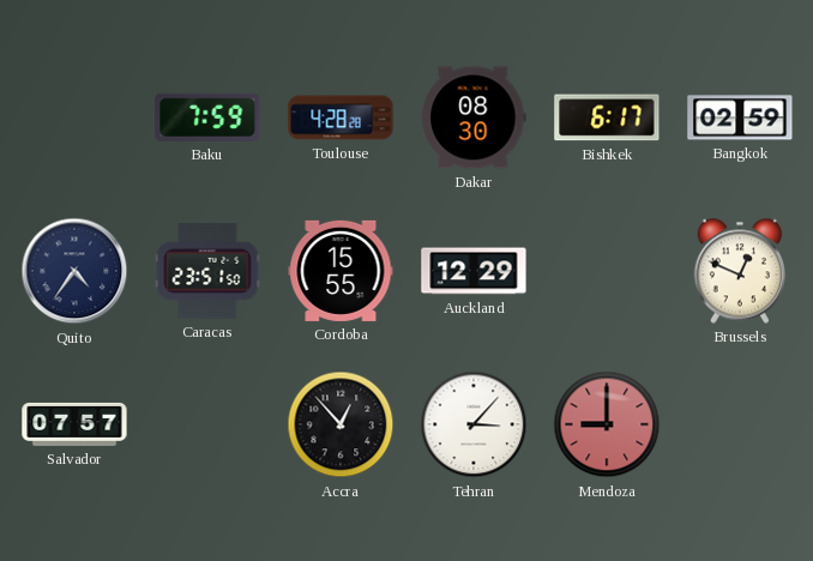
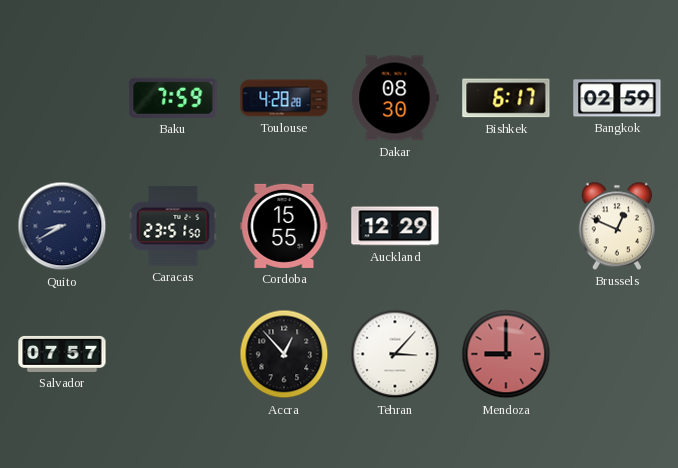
Quito: 4:36 -> 8:40 (62, 226)
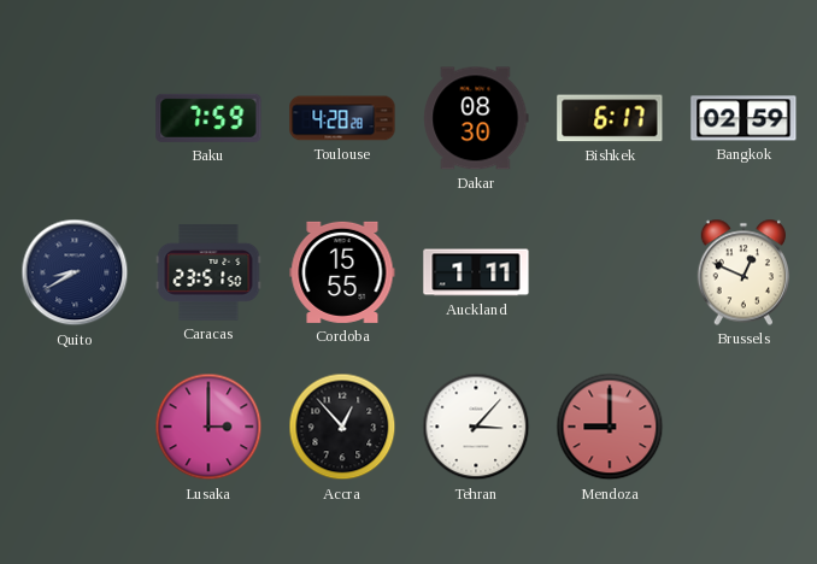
Auckland: 12:29 -> 1:11 (476, 272)
Salvador: 07:57 -> none (62, 354)
Lusaka: none -> 3:00 (208, 427)
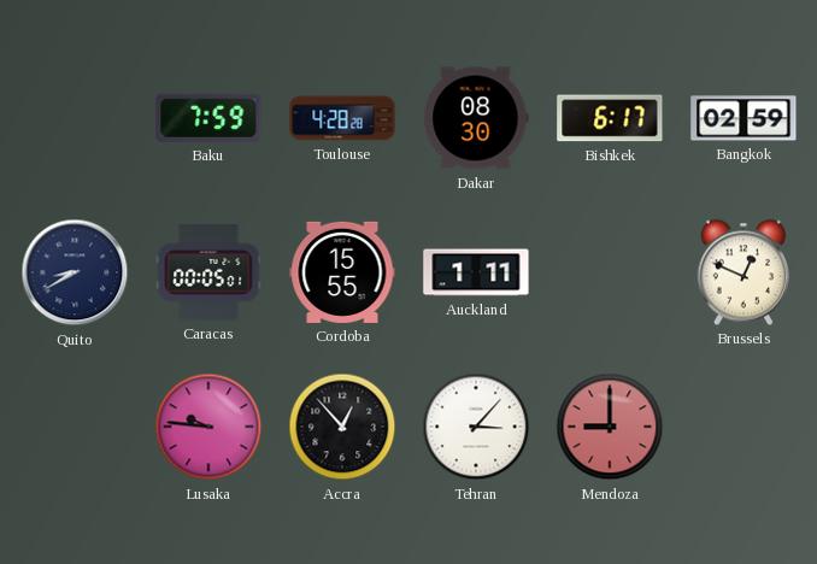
Caracas: 23:51 -> 00:05 (208, 272)
Lusaka: 3:00 -> 9:46 (208, 427)
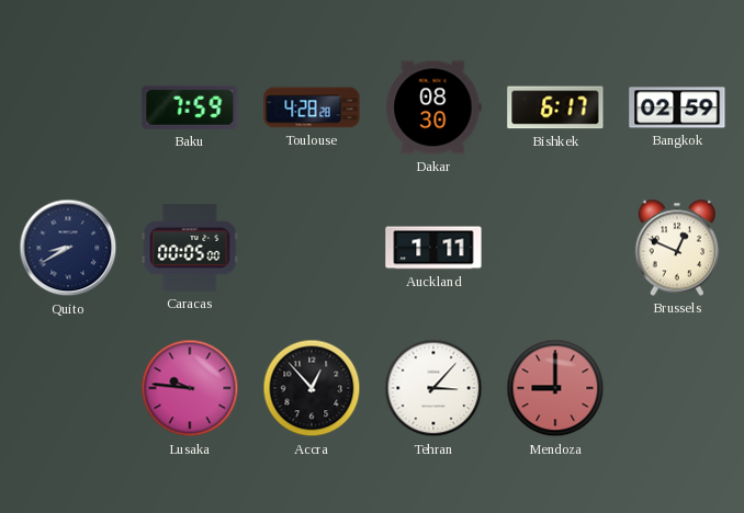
Caracas: 00:05:01 -> 00:05:00 (190, 248)
Cordoba: 15:55 -> none (342, 272)
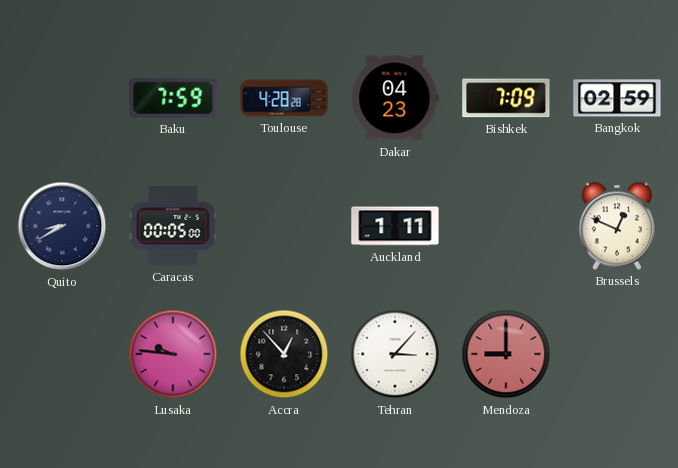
Dakar: 08:30 -> 04:23 (395, 98)
Bishkek: 6:17 -> 7:09 (506, 98)
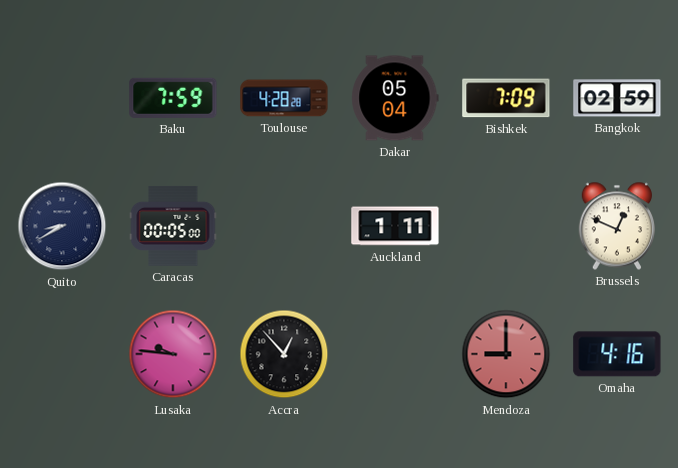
Dakar: 04:23 -> 05:04 (395, 98)
Tehran: 3:07 -> none (395, 354)
Omaha: none -> 4:16 (617, 354)
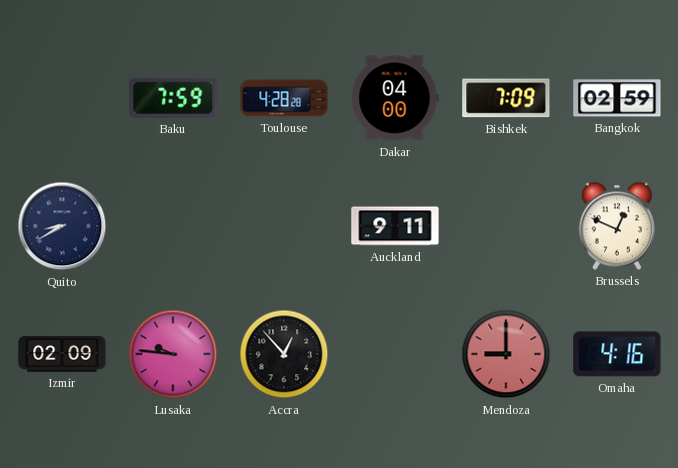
Dakar: 05:04 -> 04:00 (395, 98)
Caracas: 00:05 -> none (173, 226)
Auckland: 1:11 -> 9:11 (395, 226)
Izmir: none -> 02:09 (62, 354)
